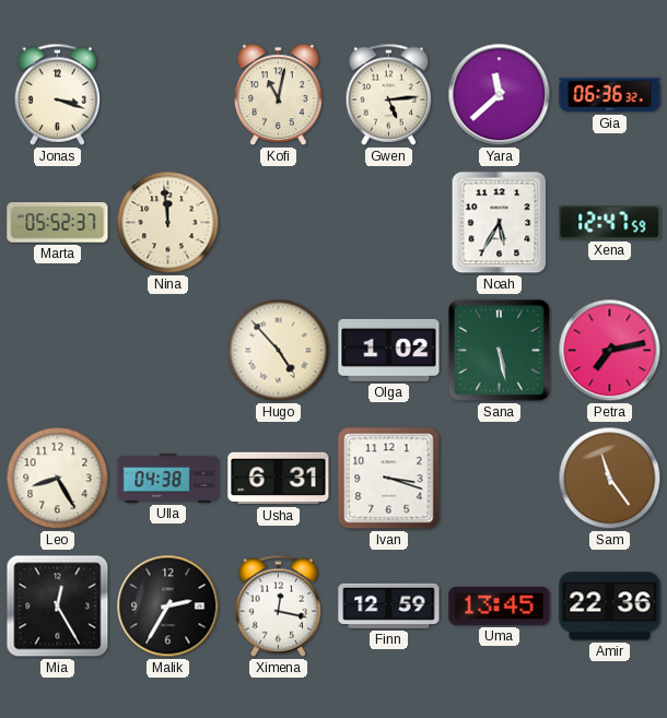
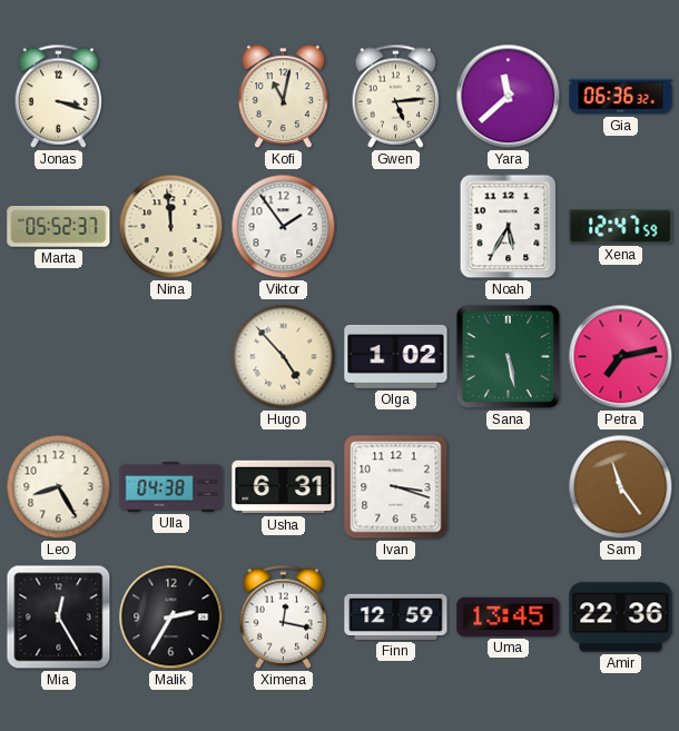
Viktor: none -> 1:54 (284, 227)
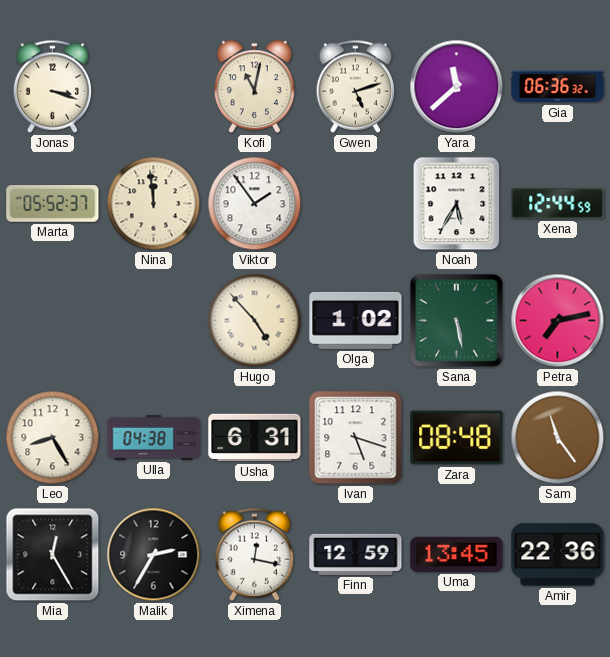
Gwen: 5:14 -> 5:12 (356, 86)
Xena: 12:47 -> 12:44 (558, 204)
Ivan: 3:18 -> 5:18 (356, 438)
Zara: none -> 08:48 (457, 438)
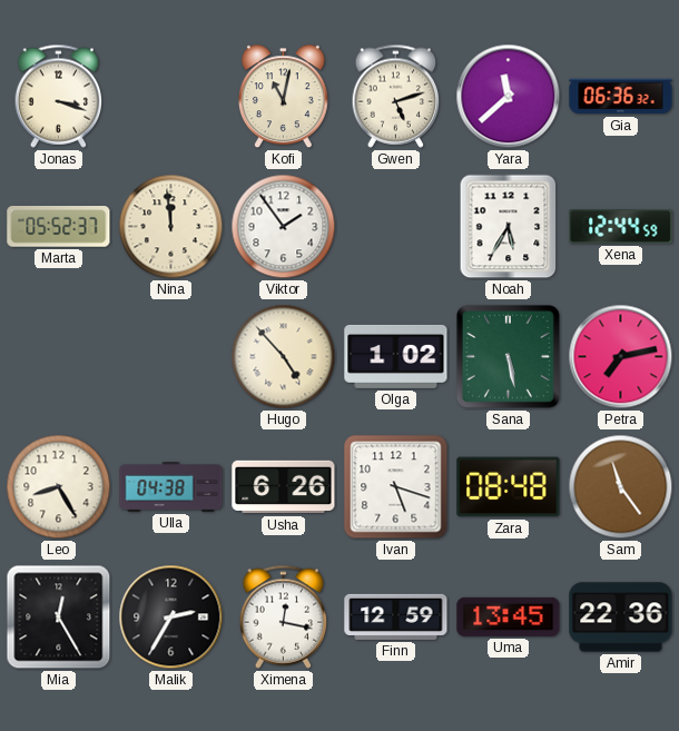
Usha: 6:31 -> 6:26 (284, 487)
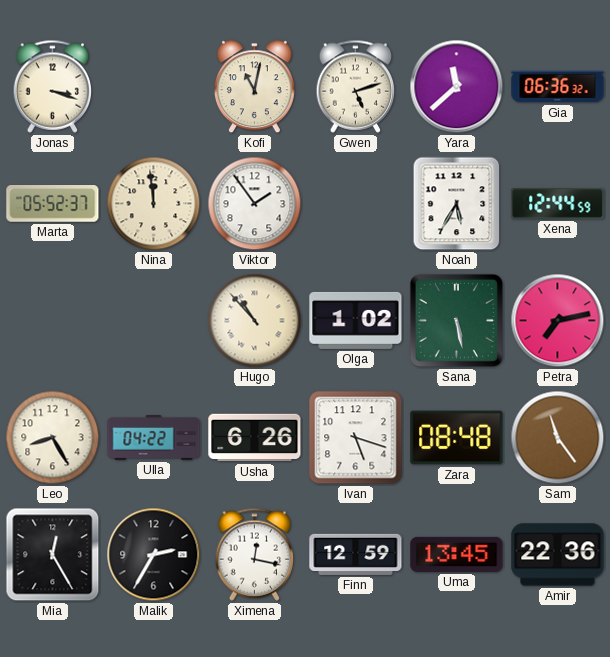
Hugo: 4:53 -> 10:53 (255, 321)
Ulla: 04:38 -> 04:22 (154, 438)
